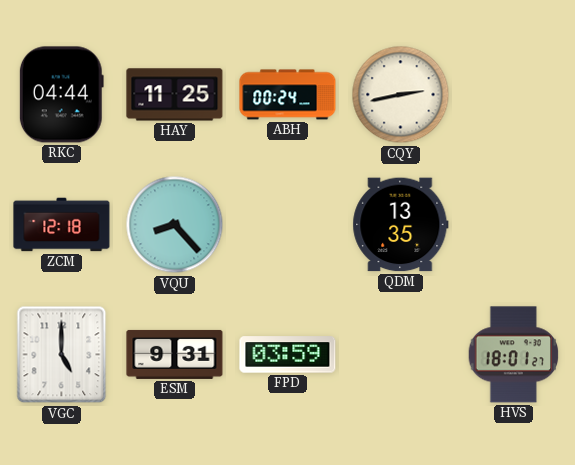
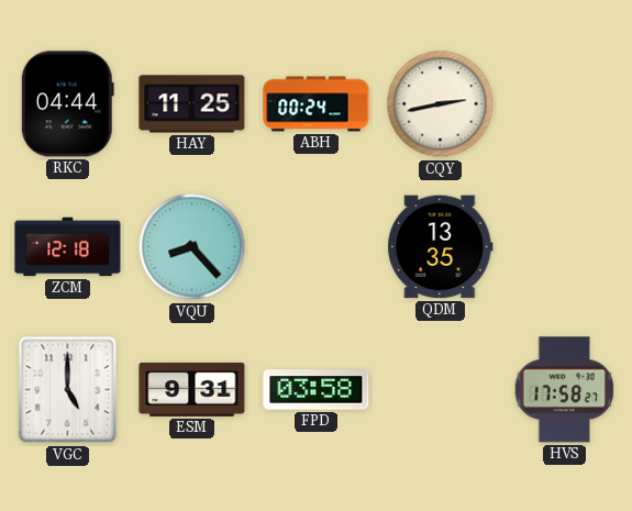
FPD: 03:59 -> 03:58 (317, 390)
HVS: 18:01 -> 17:58 (565, 390)
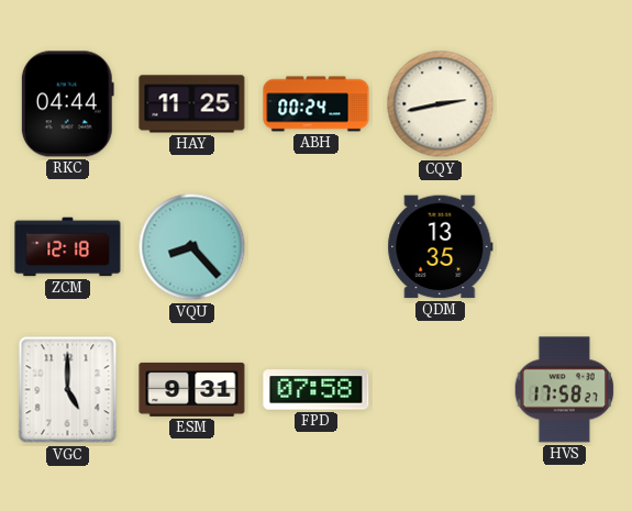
FPD: 03:58 -> 07:58 (317, 390)
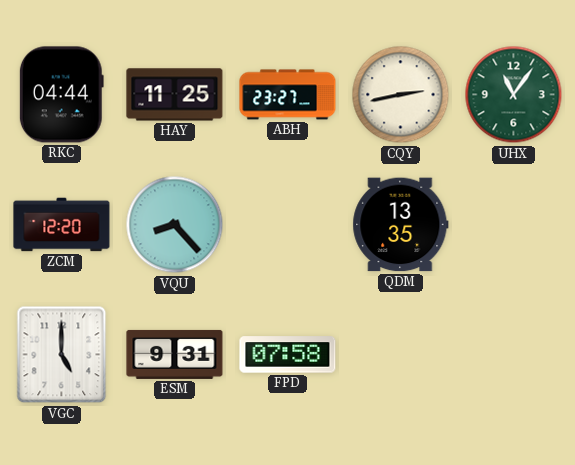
ABH: 00:24 -> 23:27 (288, 95)
UHX: none -> 11:06 (514, 95)
ZCM: 12:18 -> 12:20 (62, 225)
HVS: 17:58 -> none (565, 390)
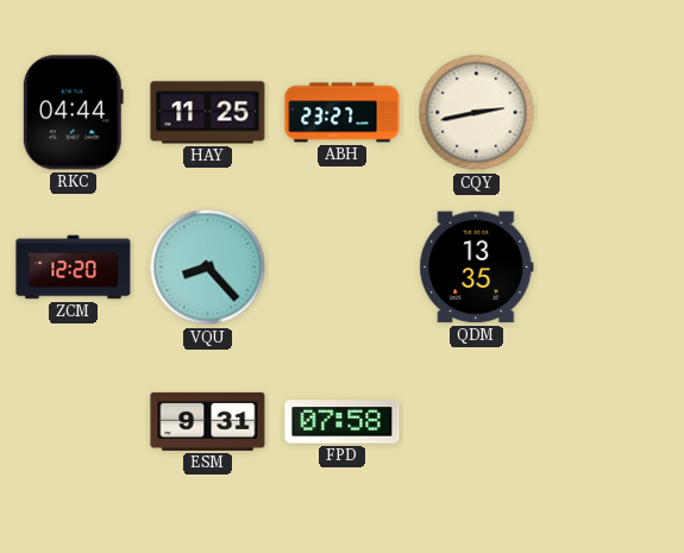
UHX: 11:06 -> none (514, 95)
VGC: 5:00 -> none (62, 355)
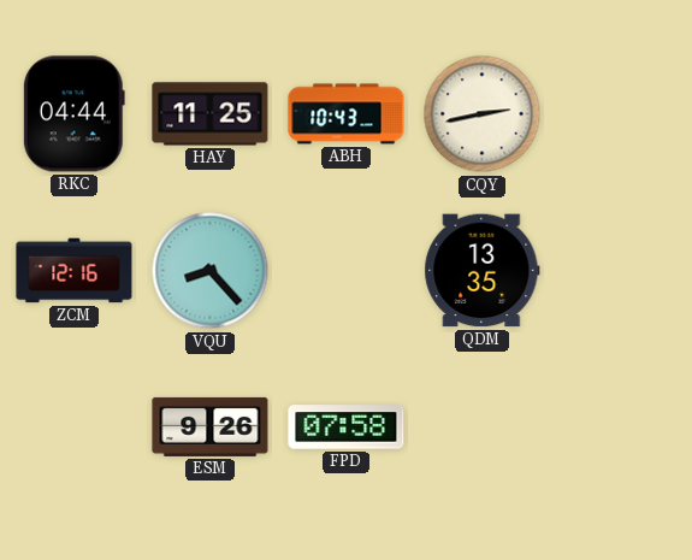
ABH: 23:27 -> 10:43 (347, 114)
ZCM: 12:20 -> 12:16 (75, 271)
ESM: 9:31 -> 9:26 (211, 426)
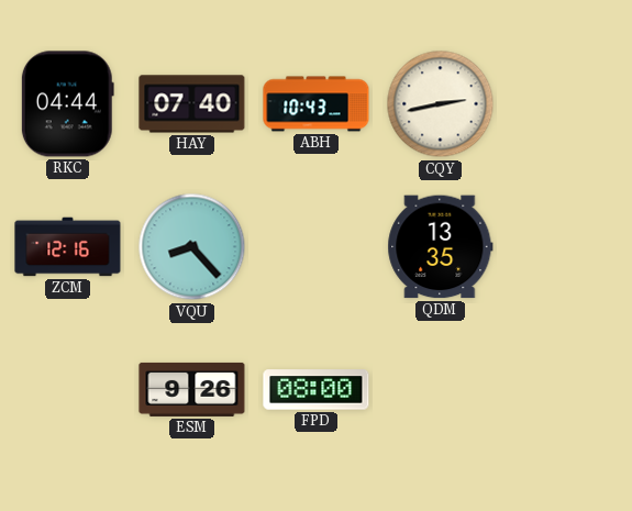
HAY: 11:25 -> 07:40 (192, 104)
FPD: 07:58 -> 08:00 (317, 390)
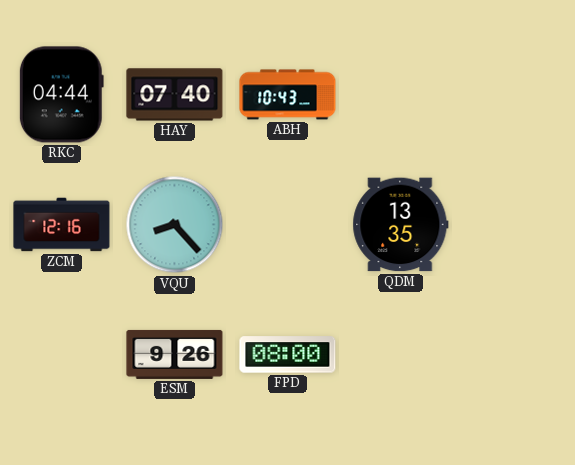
CQY: 2:43 -> none (441, 104)
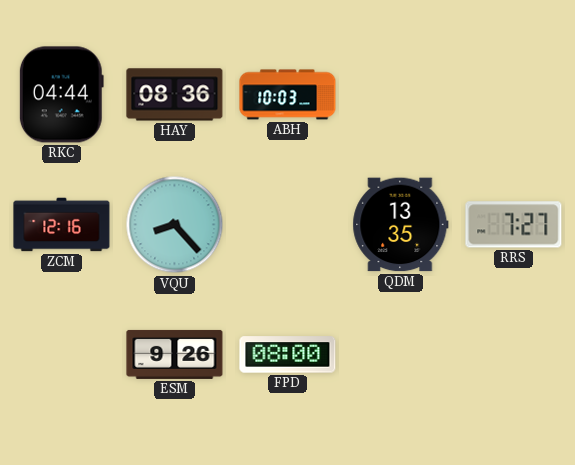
HAY: 07:40 -> 08:36 (175, 95)
ABH: 10:43 -> 10:03 (288, 95)
RRS: none -> 7:27 (514, 225)
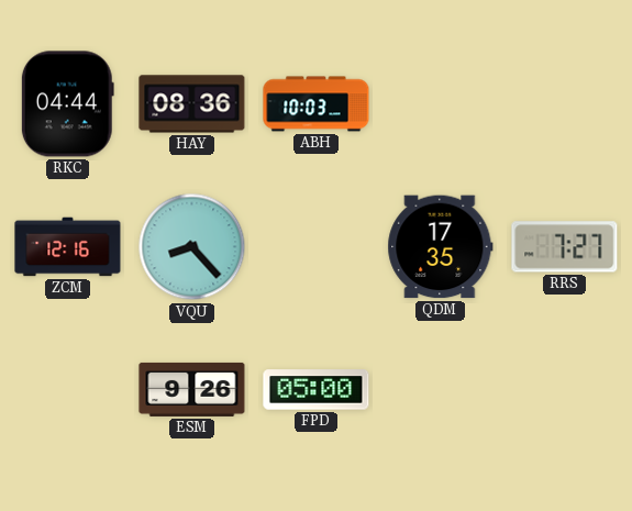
QDM: 13:35 -> 17:35 (441, 247)
FPD: 08:00 -> 05:00 (317, 390)
